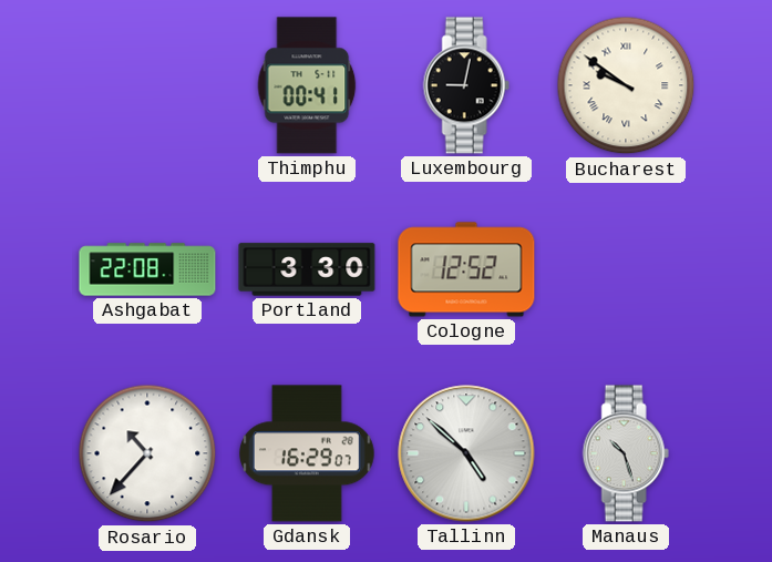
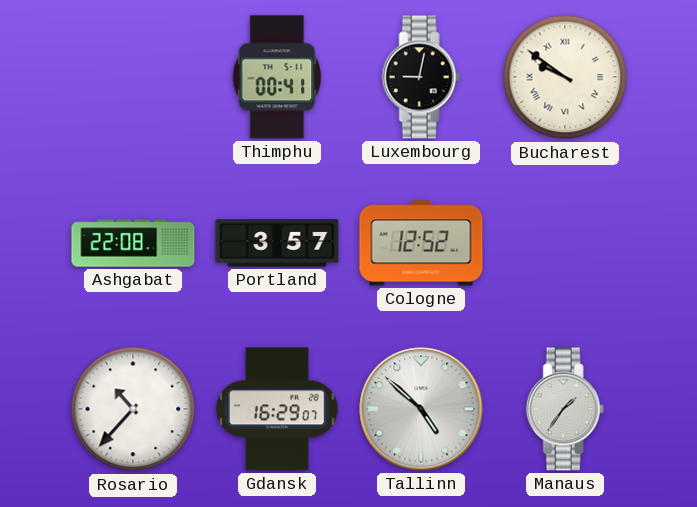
Portland: 3:30 -> 3:57 (277, 243)
Manaus: 10:27 -> 1:36 (565, 409)
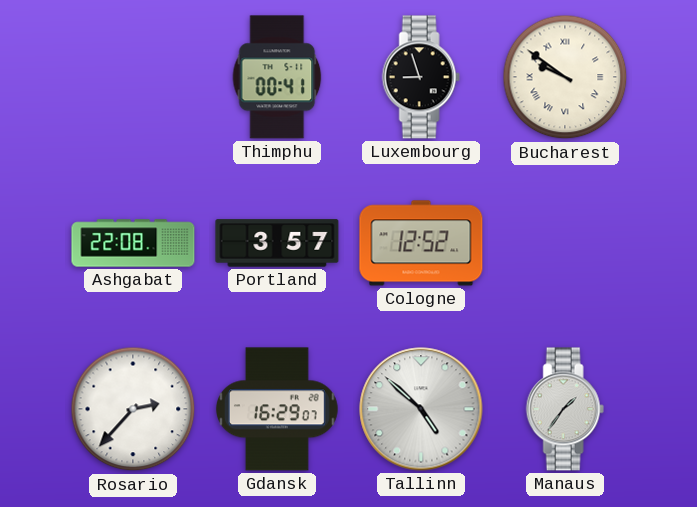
Luxembourg: 9:02 -> 8:57 (421, 77)
Rosario: 10:37 -> 2:37 (133, 409)
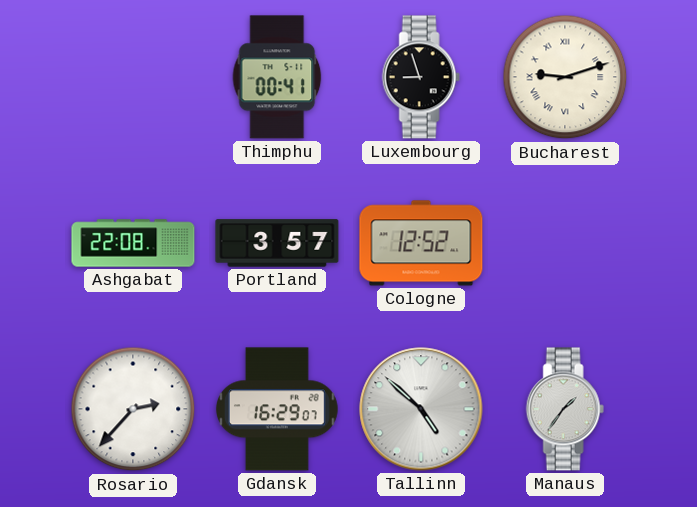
Bucharest: 9:51 -> 9:12 (565, 77)
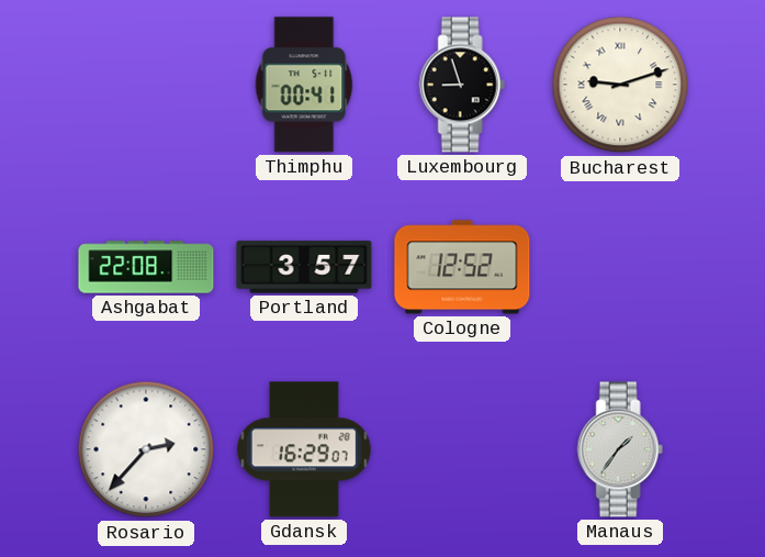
Tallinn: 4:52 -> none (421, 409)
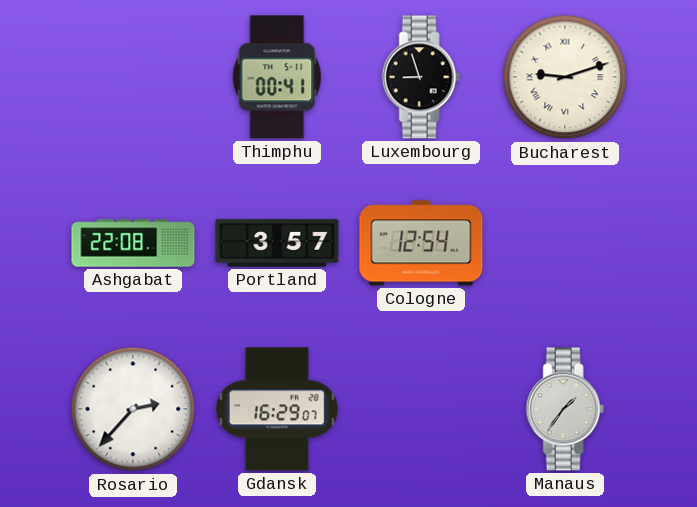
Cologne: 12:52 -> 12:54 (421, 243)
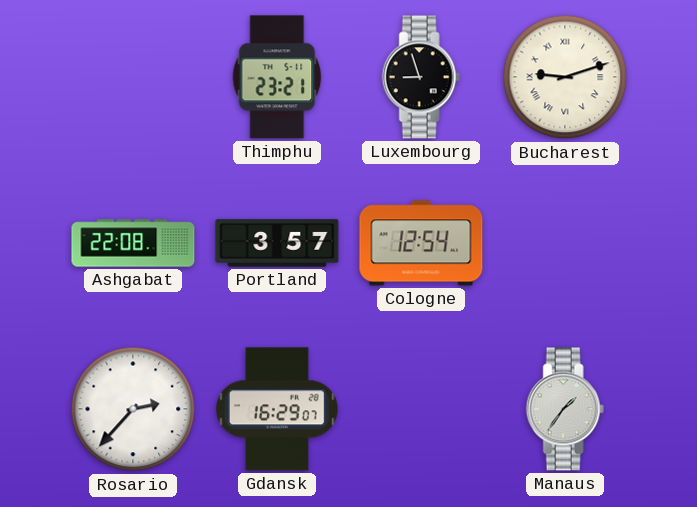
Thimphu: 00:41 -> 23:21 (277, 77)
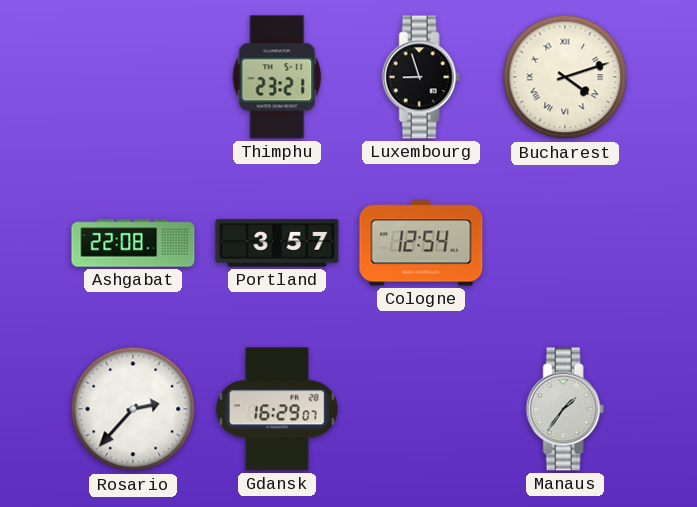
Bucharest: 9:12 -> 4:12 (565, 77)
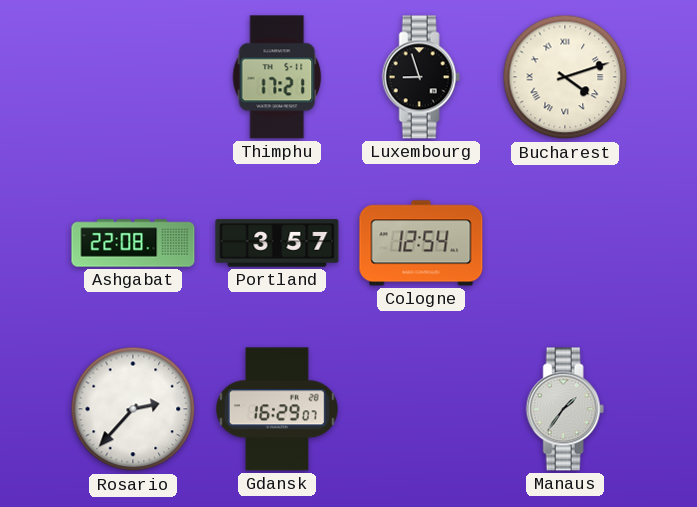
Thimphu: 23:21 -> 17:21 (277, 77)
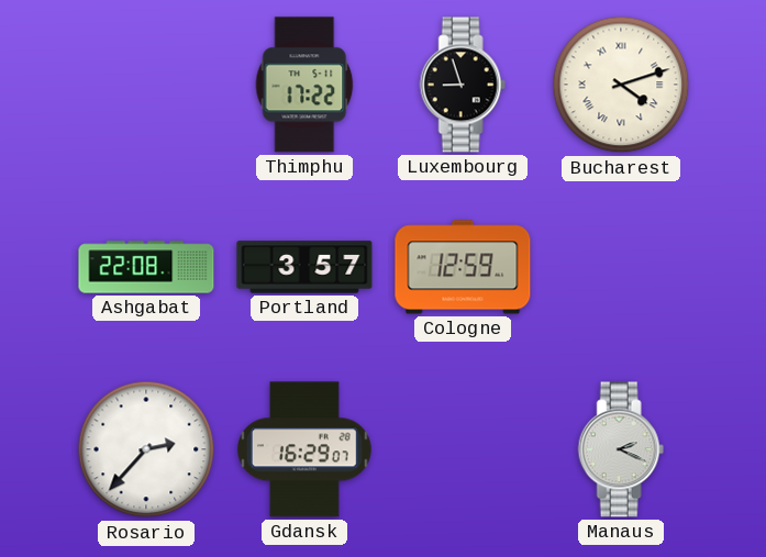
Thimphu: 17:21 -> 17:22 (304, 85)
Cologne: 12:54 -> 12:59 (463, 267)
Manaus: 1:36 -> 2:19 (621, 449)
